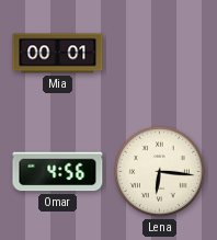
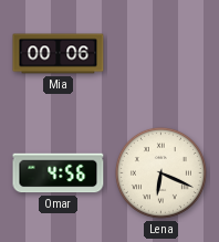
Mia: 00:01 -> 00:06 (59, 54)
Lena: 6:16 -> 6:19 (160, 172)
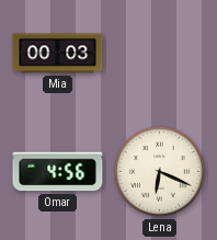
Mia: 00:06 -> 00:03 (58, 54)
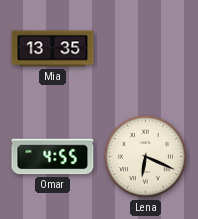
Mia: 00:03 -> 13:35 (53, 49)
Omar: 4:56 -> 4:55 (53, 157)
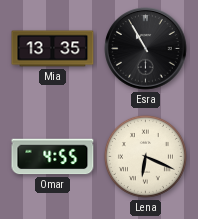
Esra: none -> 10:55 (146, 49)
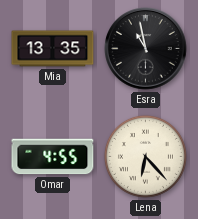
Esra: 10:55 -> 10:58 (146, 49)
Lena: 6:19 -> 6:23 (145, 156)
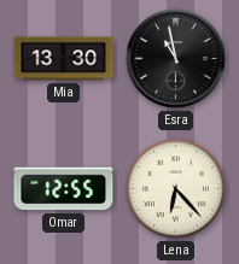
Mia: 13:35 -> 13:30 (64, 59)
Omar: 4:55 -> 12:55 (64, 189)
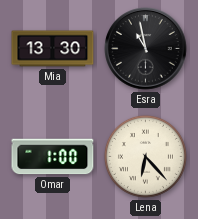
Omar: 12:55 -> 1:00 (53, 157)
